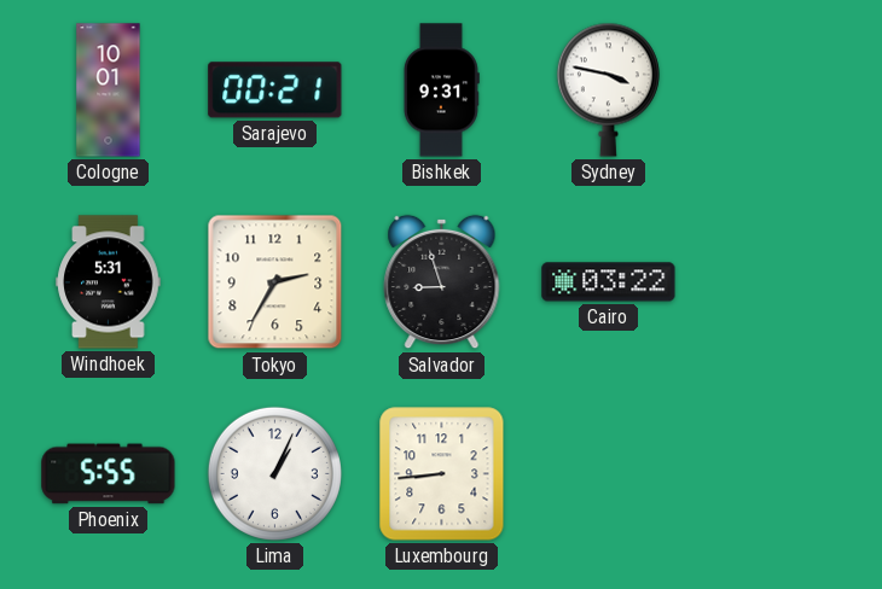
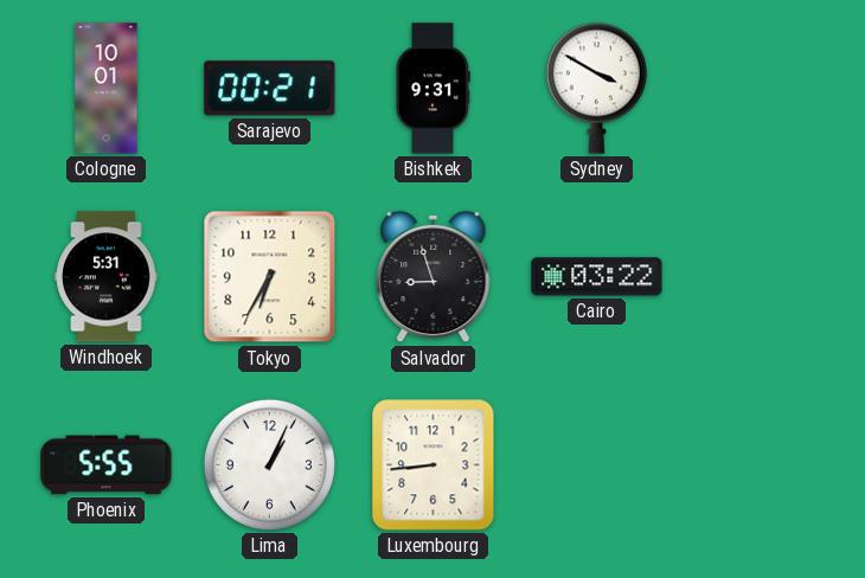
Sydney: 3:47 -> 3:50 (596, 88)
Tokyo: 2:35 -> 6:35 (270, 277)
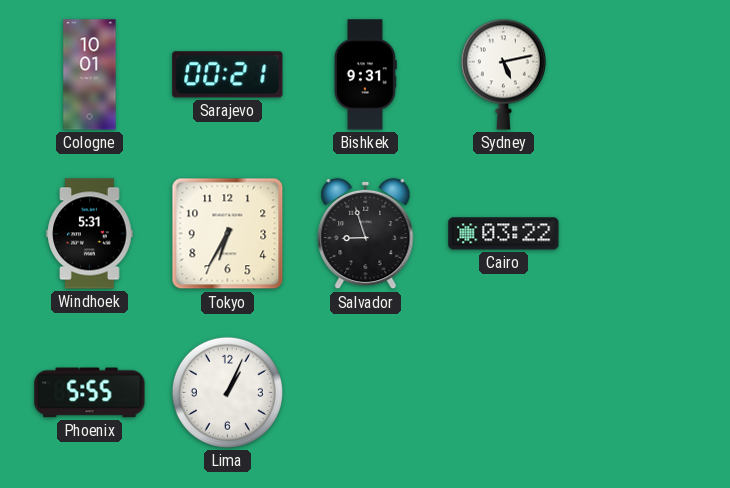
Sydney: 3:50 -> 5:13 (503, 74)
Luxembourg: 8:44 -> none (434, 465)
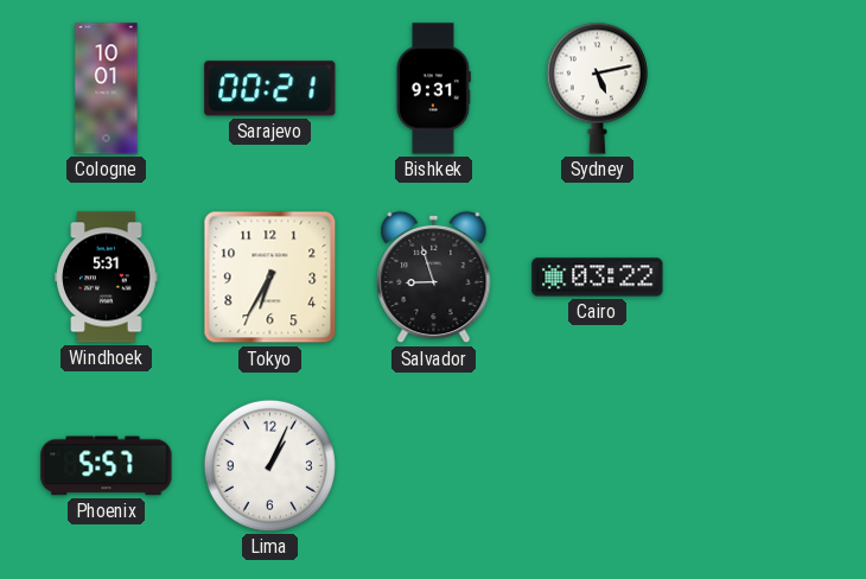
Phoenix: 5:55 -> 5:57 (107, 466)
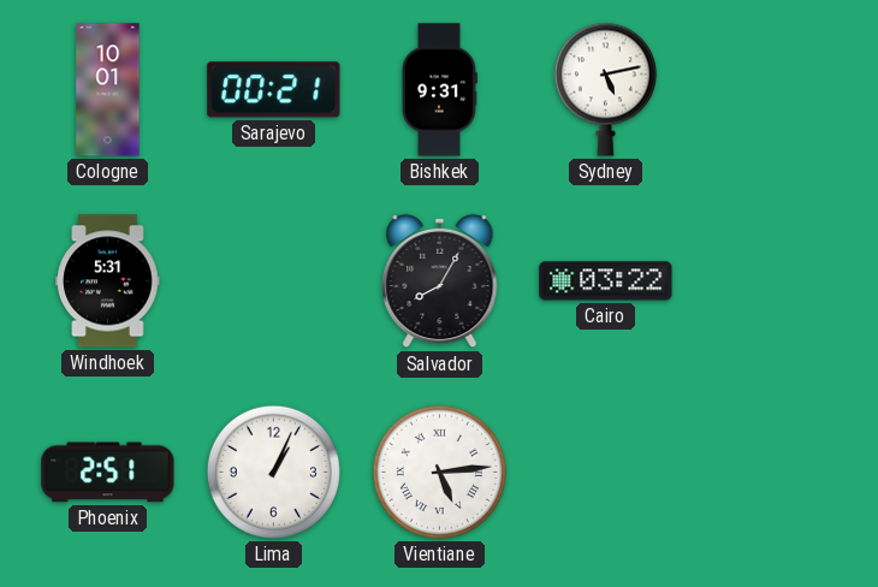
Tokyo: 6:35 -> none (270, 278)
Salvador: 8:57 -> 8:05 (440, 281)
Phoenix: 5:57 -> 2:51 (108, 473)
Vientiane: none -> 5:14 (439, 472)
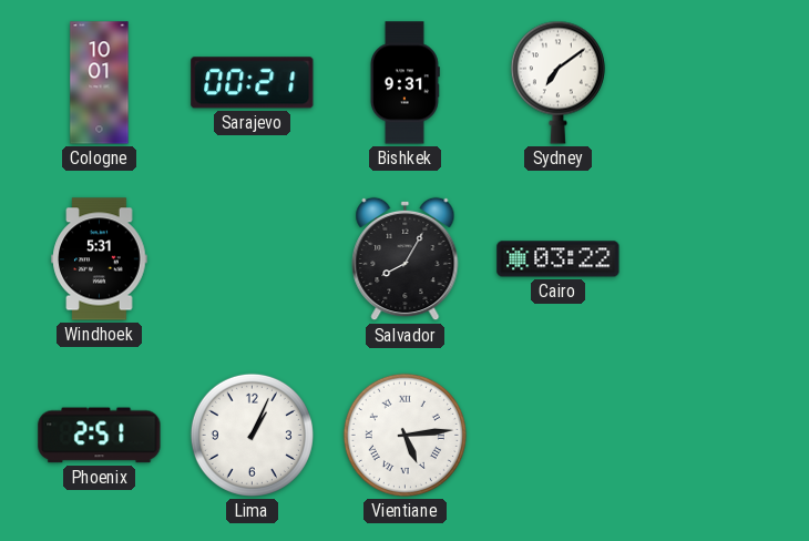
Sydney: 5:13 -> 7:09 (557, 82)
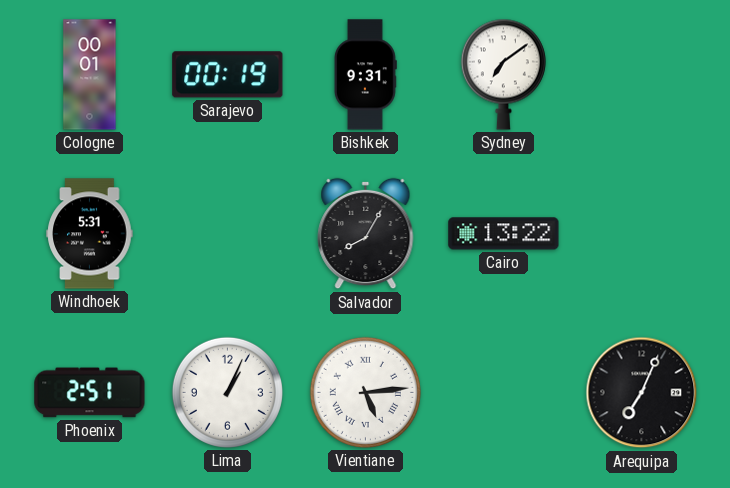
Cologne: 10:01 -> 00:01 (90, 75)
Sarajevo: 00:21 -> 00:19 (228, 75)
Cairo: 03:22 -> 13:22 (504, 234)
Arequipa: none -> 7:04 (642, 393)
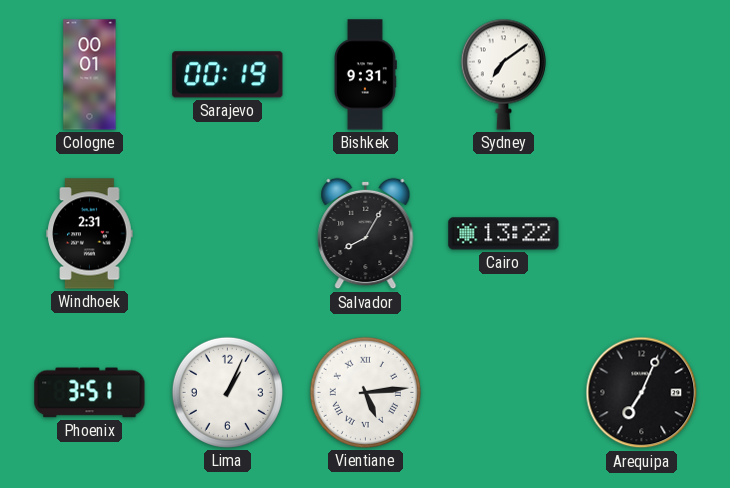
Windhoek: 5:31 -> 2:31 (90, 234)
Phoenix: 2:51 -> 3:51 (90, 393)
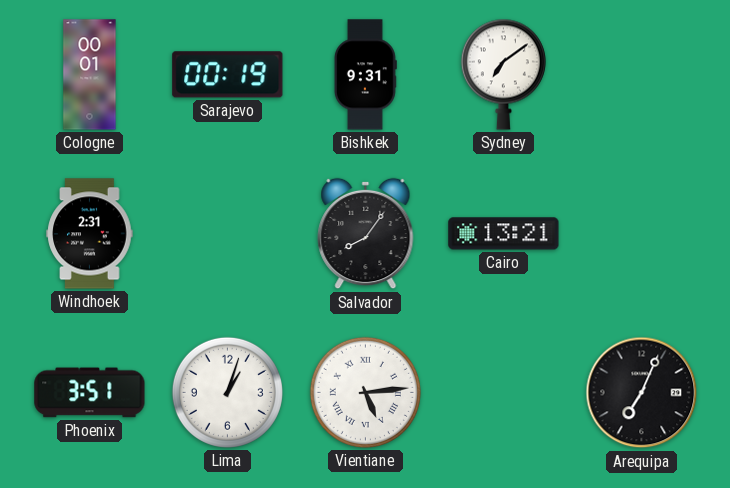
Salvador: 8:05 -> 8:06 (366, 234)
Cairo: 13:22 -> 13:21 (504, 234)
Lima: 1:04 -> 1:03 (227, 392)
